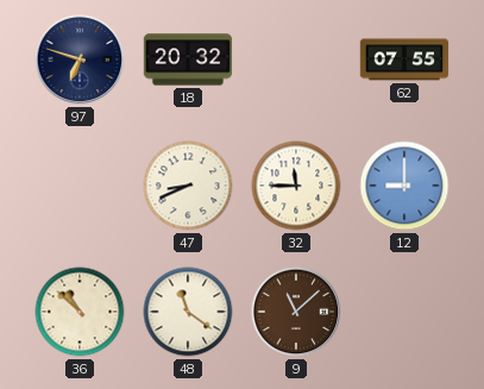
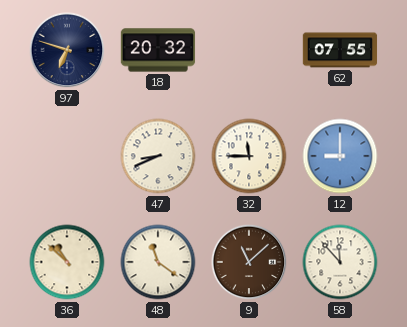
58: none -> 11:53 (340, 262)
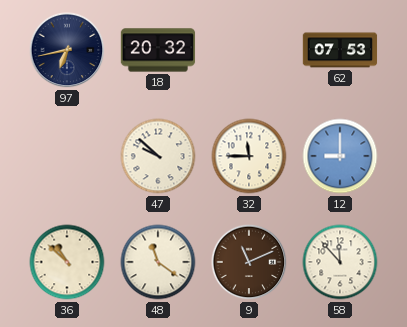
97: 6:48 -> 6:43 (67, 50)
62: 07:55 -> 07:53 (340, 50)
47: 8:41 -> 9:52 (158, 156)
9: 11:08 -> 11:11 (249, 262)
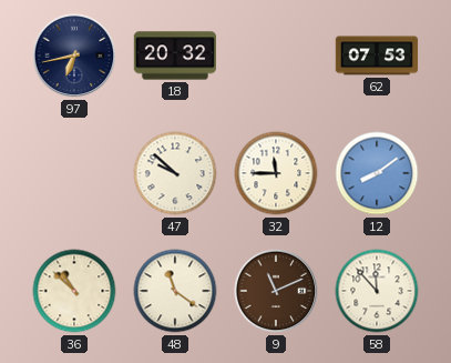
12: 9:00 -> 8:09 (377, 173)
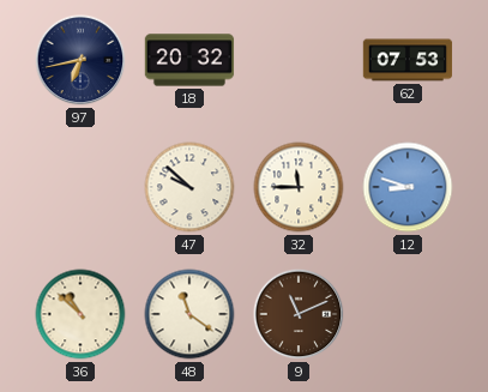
12: 8:09 -> 8:48 (408, 187)
58: 11:53 -> none (377, 291)
